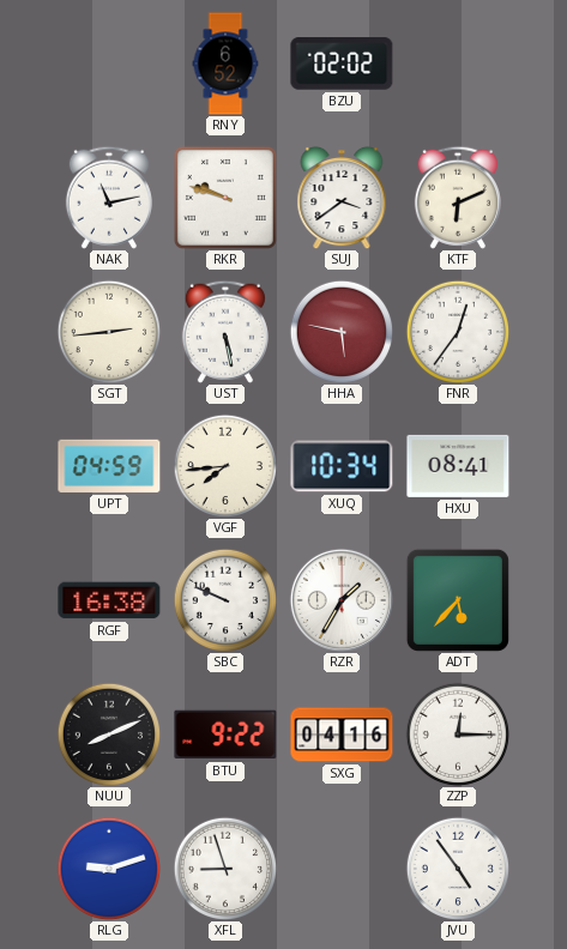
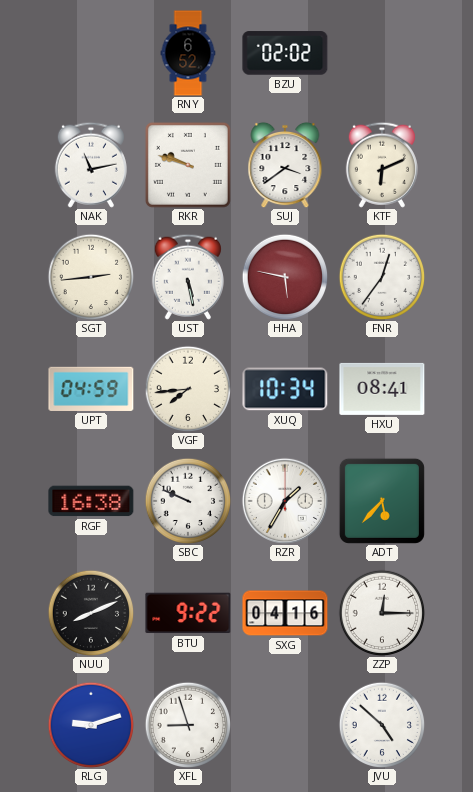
JVU: 4:54 -> 4:52 (382, 725)
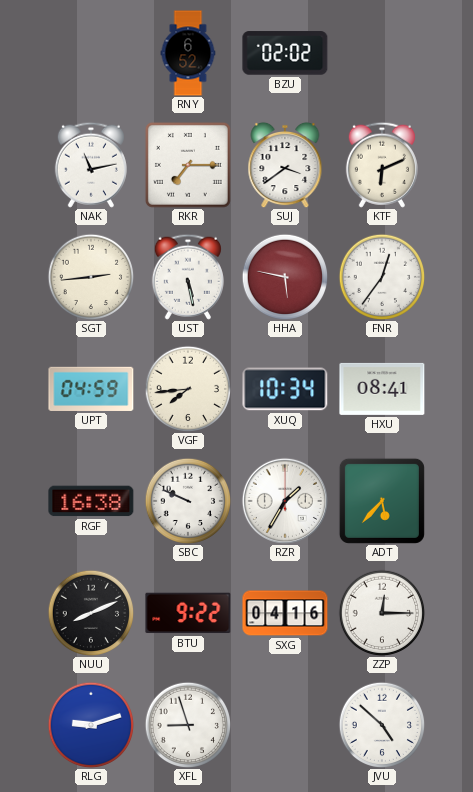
RKR: 9:48 -> 7:15 (188, 165)
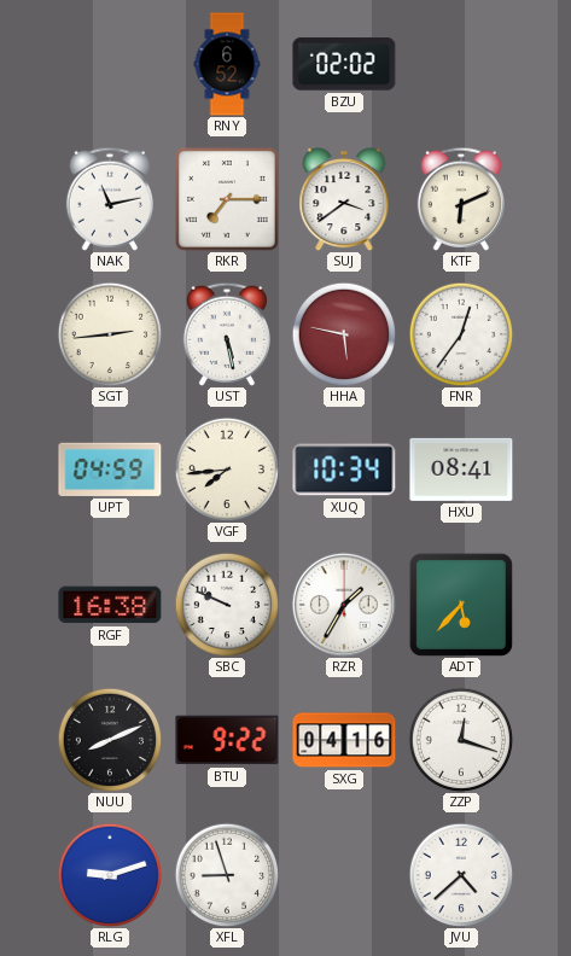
ZZP: 12:15 -> 12:18 (461, 740)
JVU: 4:52 -> 4:38 (461, 875)
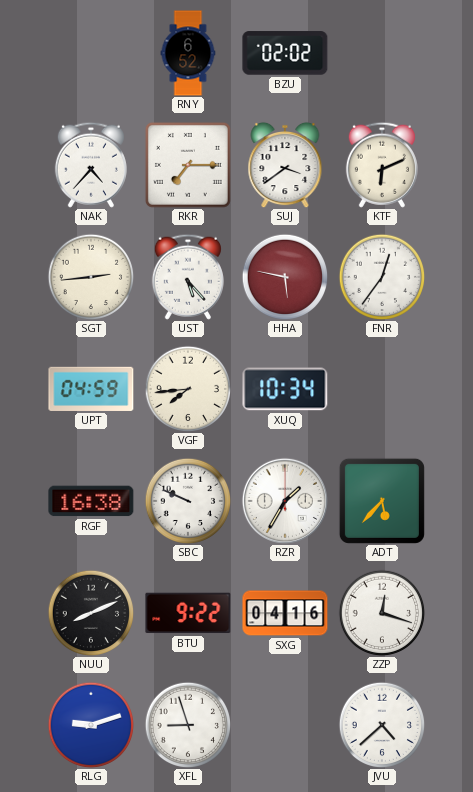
NAK: 11:13 -> 4:37 (91, 165)
UST: 5:28 -> 5:23 (188, 277)
HXU: 08:41 -> none (461, 470)
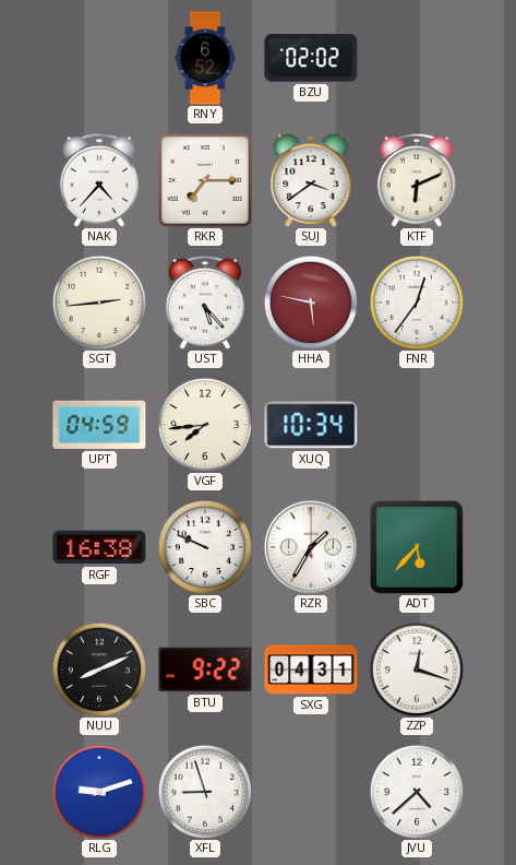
SXG: 04:16 -> 04:31 (311, 670)
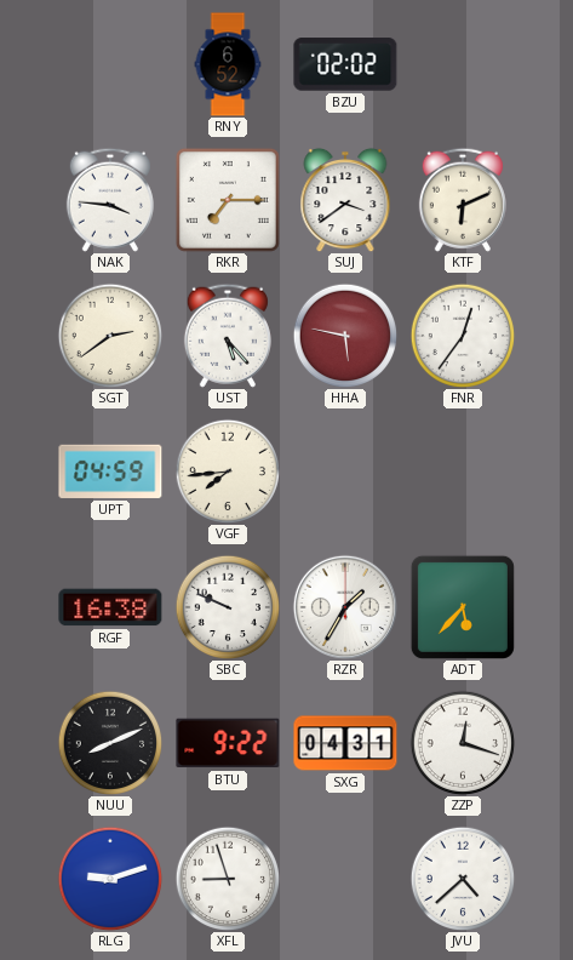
NAK: 4:37 -> 3:46 (110, 200)
SGT: 2:44 -> 2:39 (110, 336)
XUQ: 10:34 -> none (311, 425)
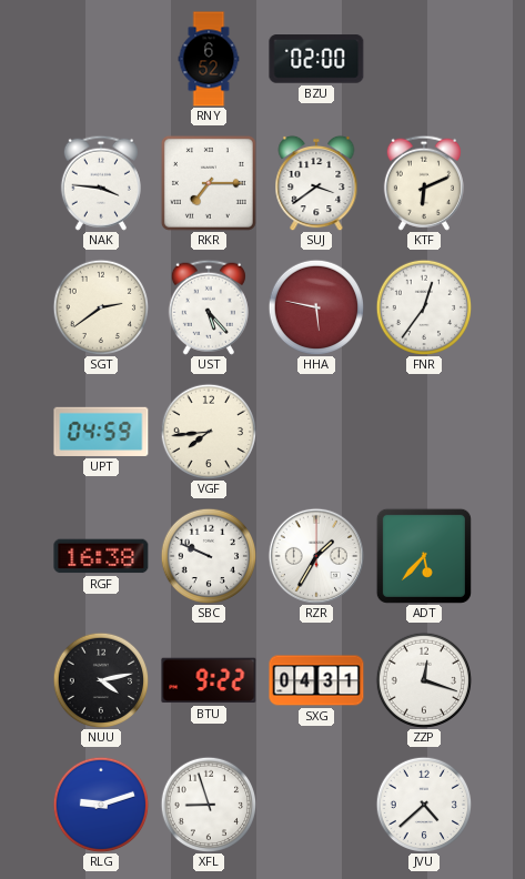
BZU: 02:02 -> 02:00 (316, 59)
NUU: 8:11 -> 4:13 (101, 680)
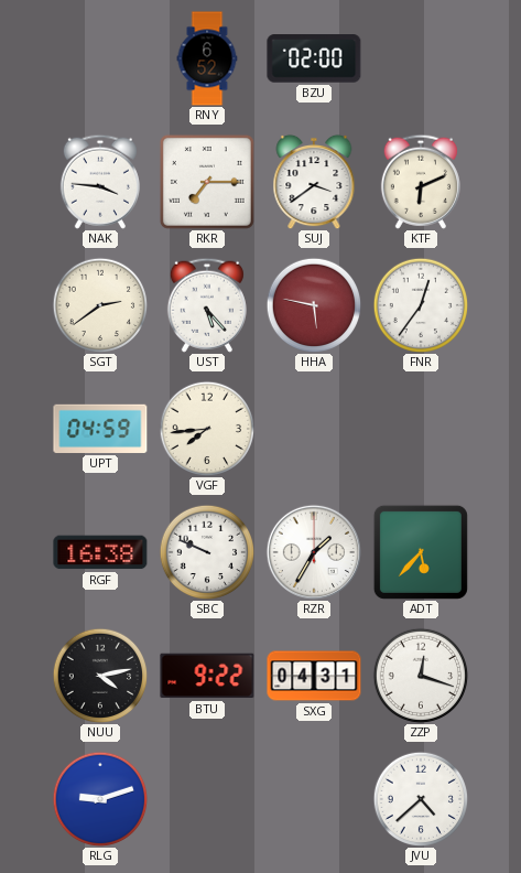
XFL: 8:57 -> none (209, 805)
